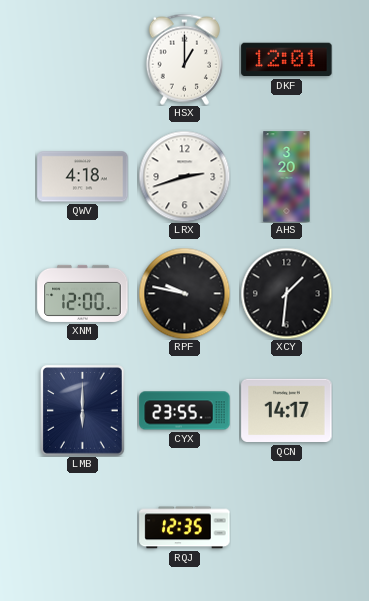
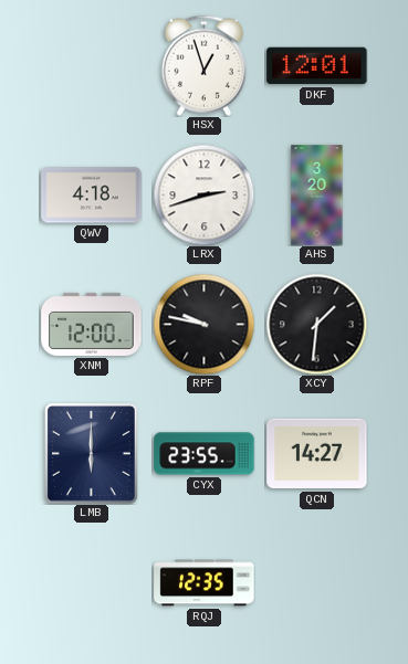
HSX: 1:00 -> 12:57 (203, 65)
QCN: 14:17 -> 14:27 (317, 454)
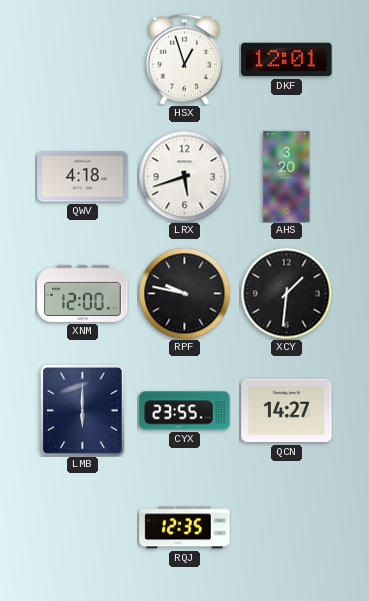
LRX: 2:42 -> 5:42 (184, 176)
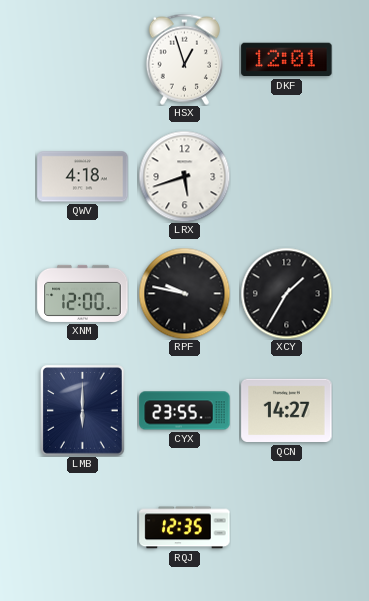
AHS: 3:20 -> none (287, 177)
XCY: 1:31 -> 1:35 (286, 293)
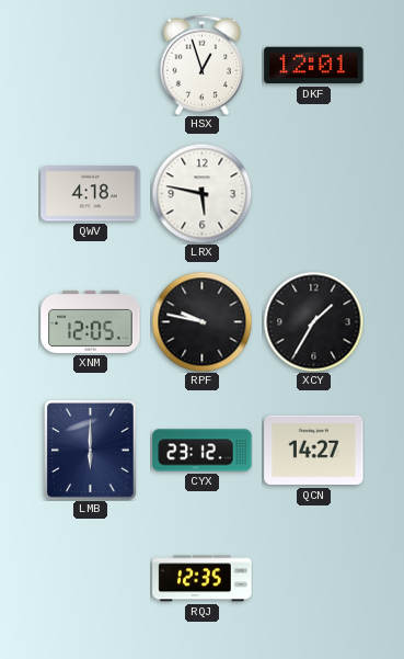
LRX: 5:42 -> 5:47 (201, 193)
XNM: 12:00 -> 12:05 (91, 321)
CYX: 23:55 -> 23:12 (203, 451)
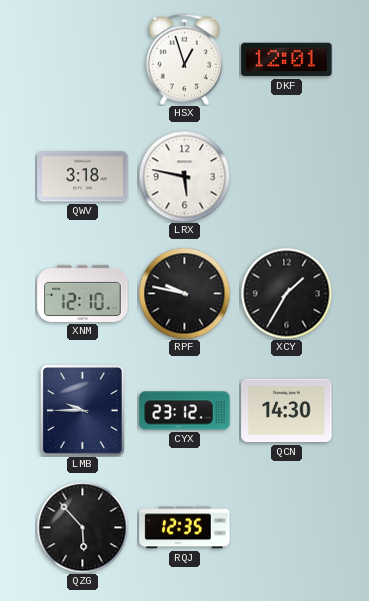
QWV: 4:18 -> 3:18 (83, 177)
XNM: 12:05 -> 12:10 (83, 293)
LMB: 6:00 -> 9:45 (83, 411)
QCN: 14:27 -> 14:30 (287, 411)
QZG: none -> 5:53 (82, 527)
